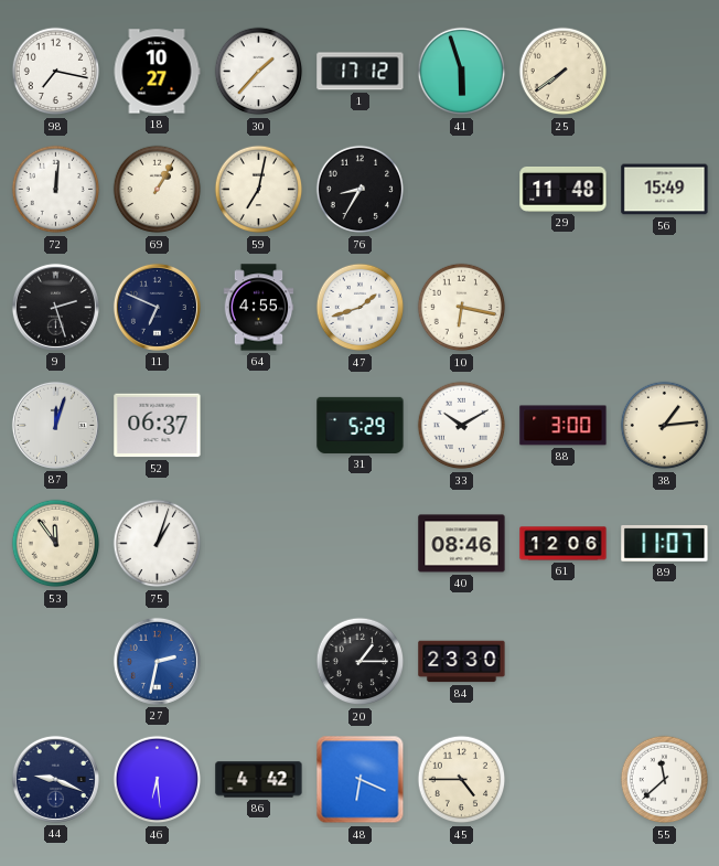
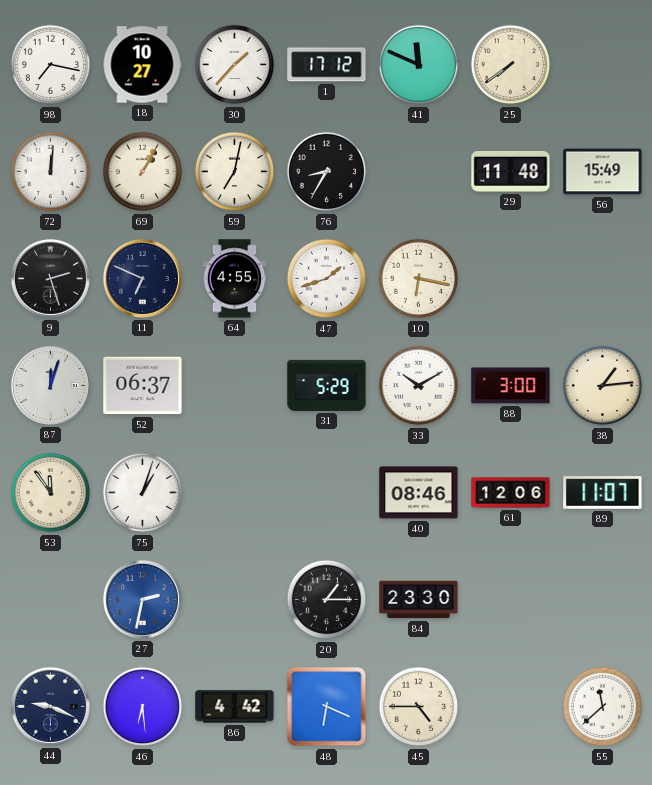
41: 5:57 -> 11:49 (419, 65)
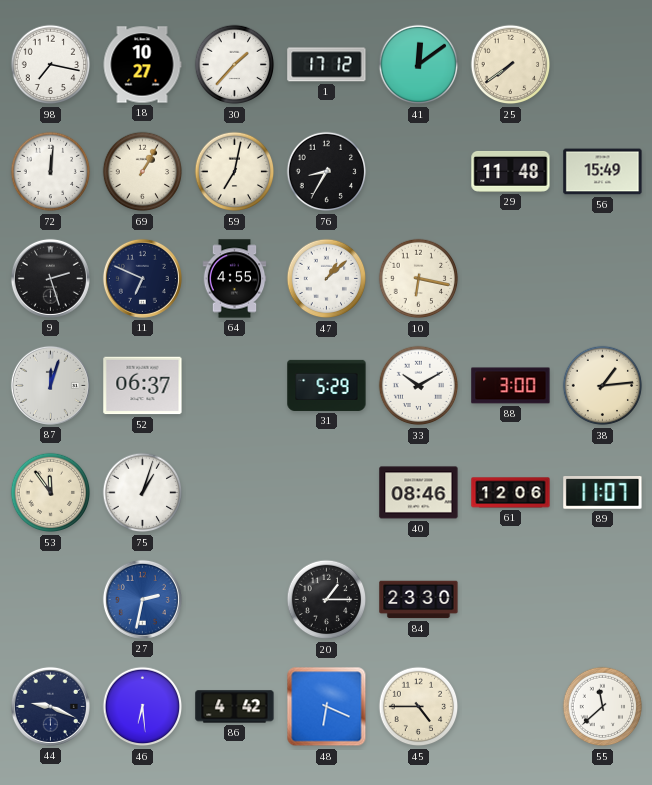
41: 11:49 -> 12:09 (419, 65)
47: 1:42 -> 1:08 (327, 279)
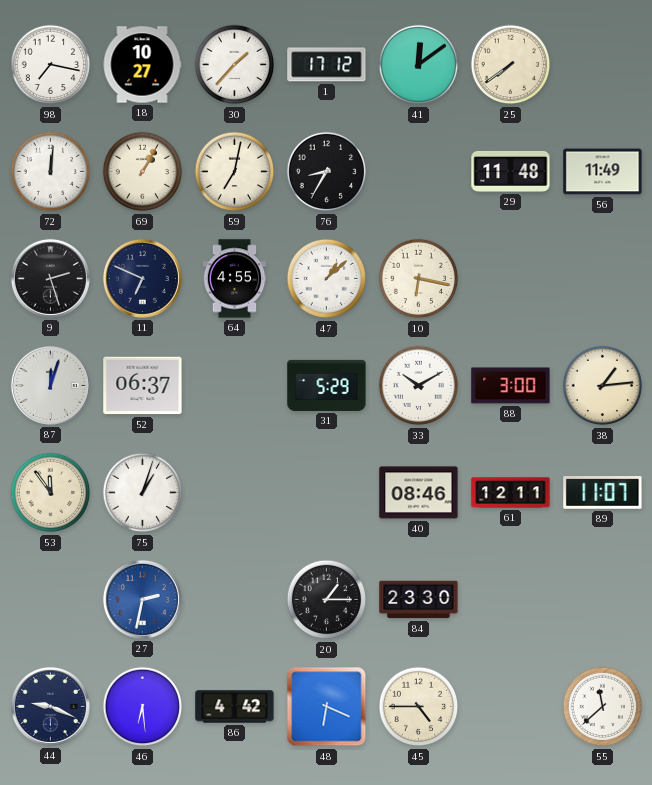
56: 15:49 -> 11:49 (603, 172)
61: 12:06 -> 12:11 (511, 493)
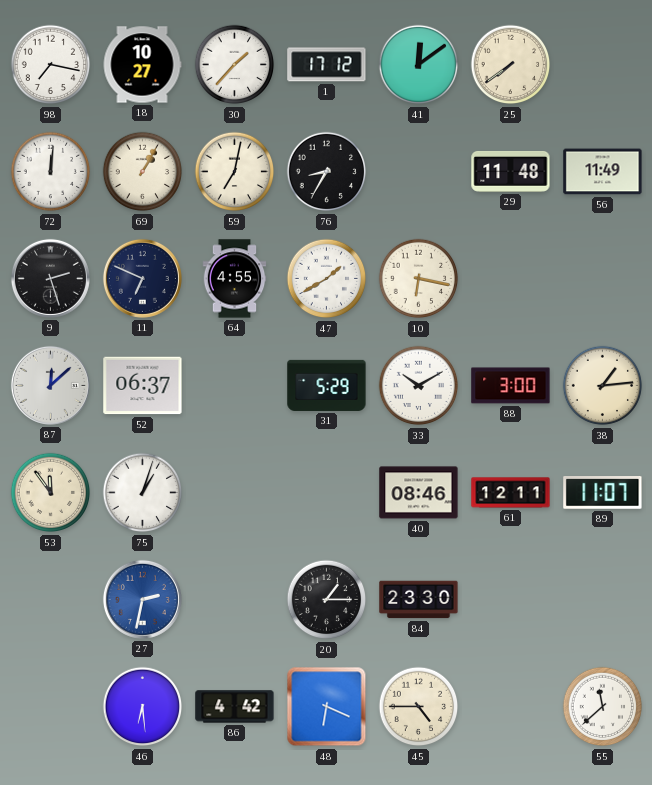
47: 1:08 -> 1:40 (327, 279)
87: 12:03 -> 12:08 (50, 385)
44: 9:19 -> none (50, 706)
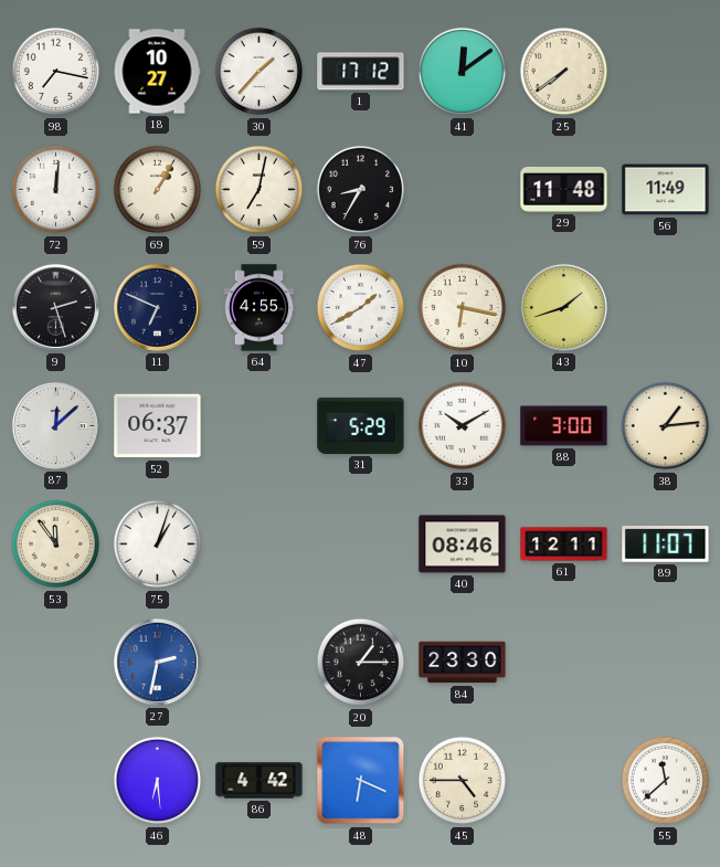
43: none -> 1:42 (563, 307)
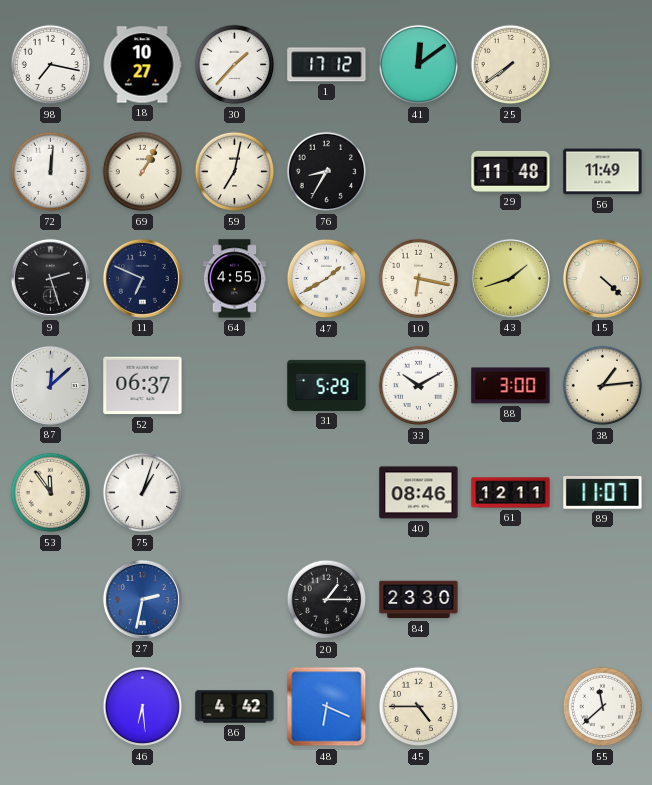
15: none -> 4:22 (602, 278)
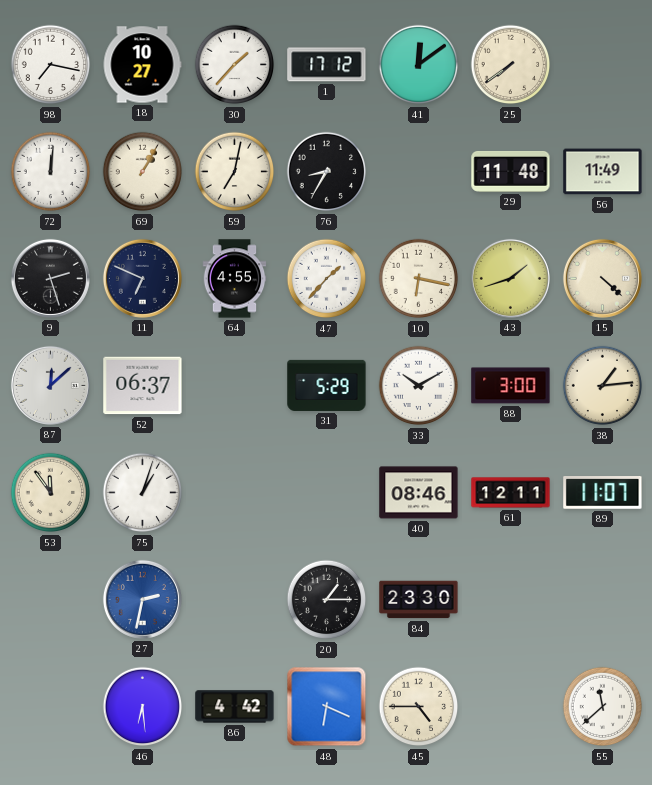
47: 1:40 -> 1:37 (327, 279)
